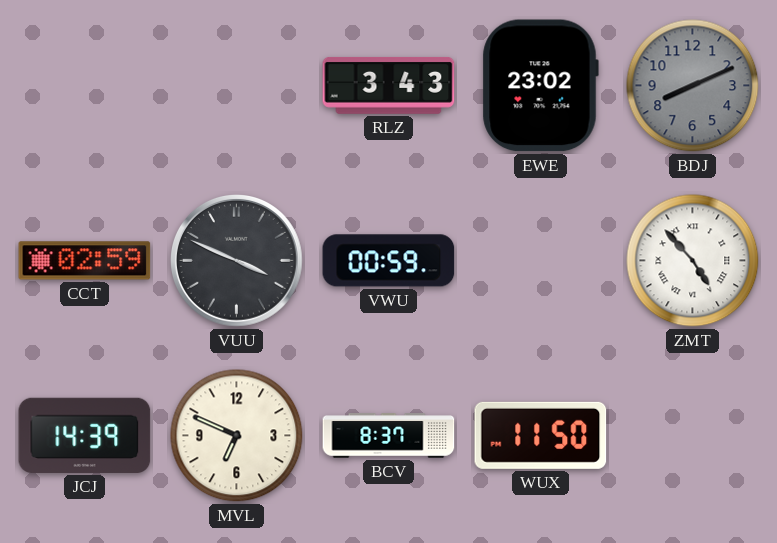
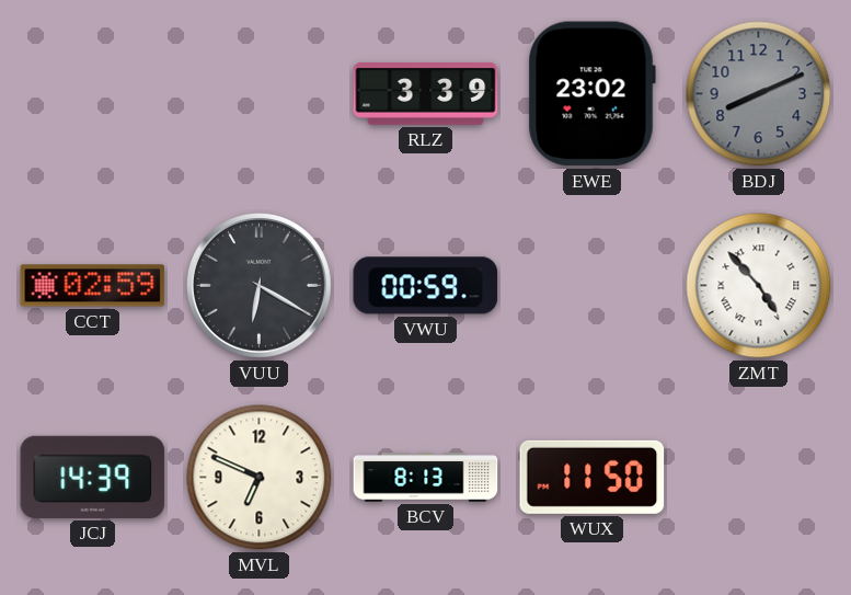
RLZ: 3:43 -> 3:39 (426, 94)
VUU: 3:49 -> 6:20 (260, 286)
BCV: 8:37 -> 8:13 (426, 478)
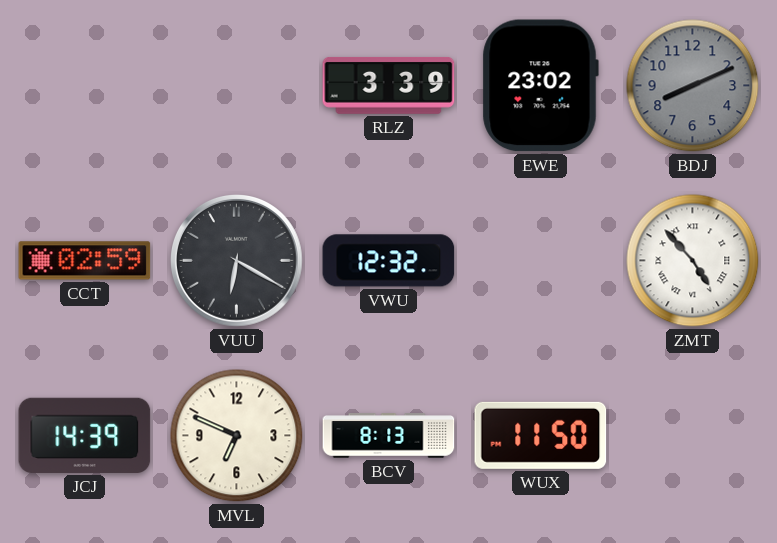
VWU: 00:59 -> 12:32 (389, 261)
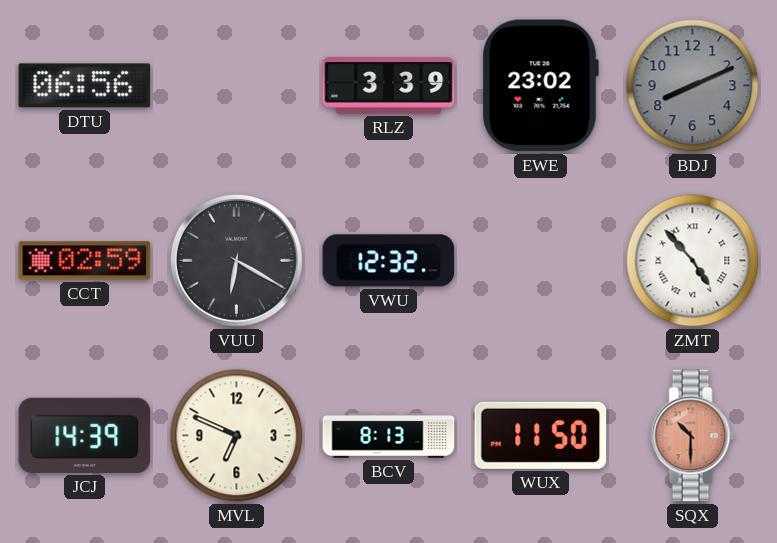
DTU: none -> 06:56 (85, 86)
SQX: none -> 10:30 (693, 436)
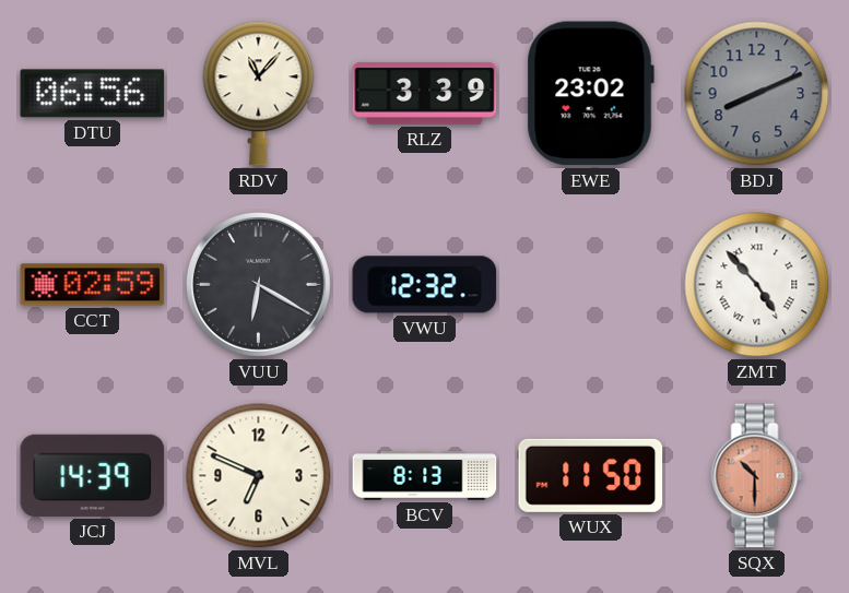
RDV: none -> 11:07 (259, 94)
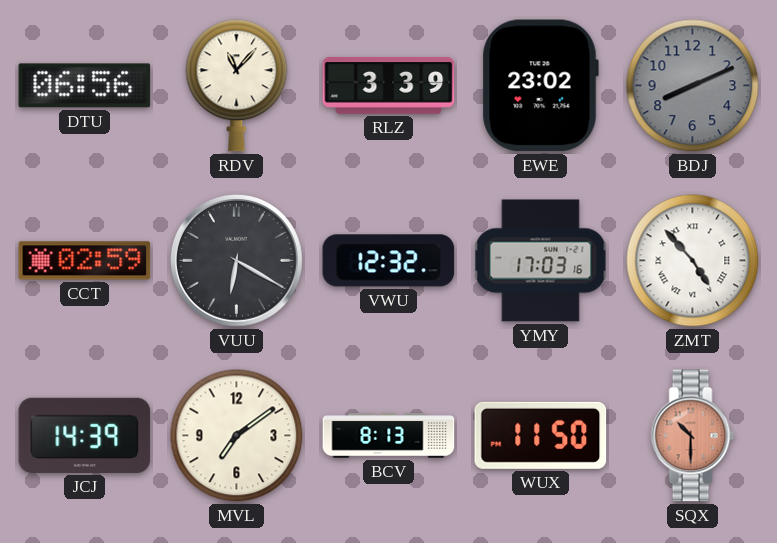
YMY: none -> 17:03 (541, 261)
MVL: 6:49 -> 7:09 (237, 436)
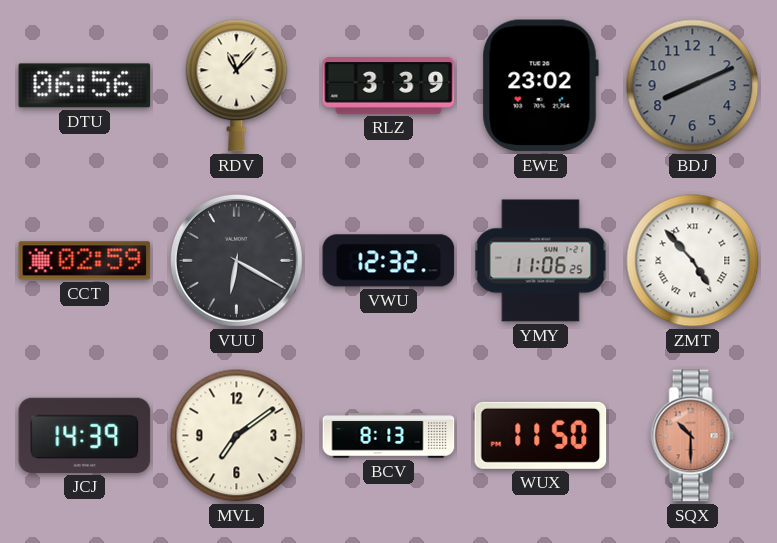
YMY: 17:03 -> 11:06 (541, 261)
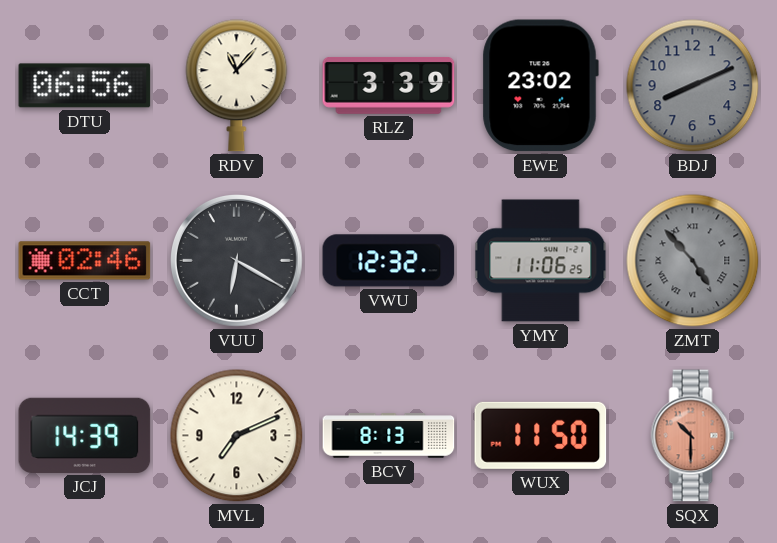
CCT: 02:59 -> 02:46 (85, 261)
ZMT dial: white -> grey (693, 261)
MVL: 7:09 -> 7:11 (237, 436)
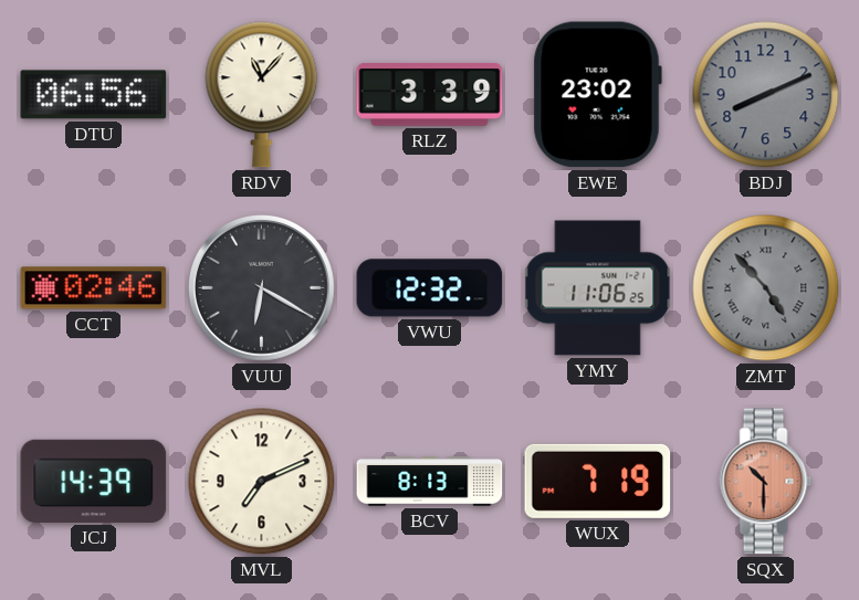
WUX: 11:50 -> 7:19 (598, 481)
